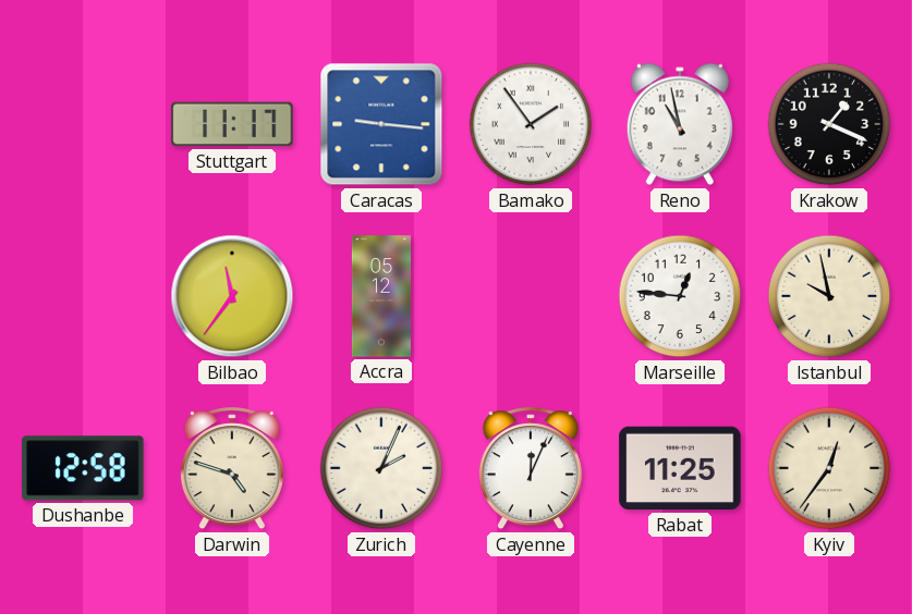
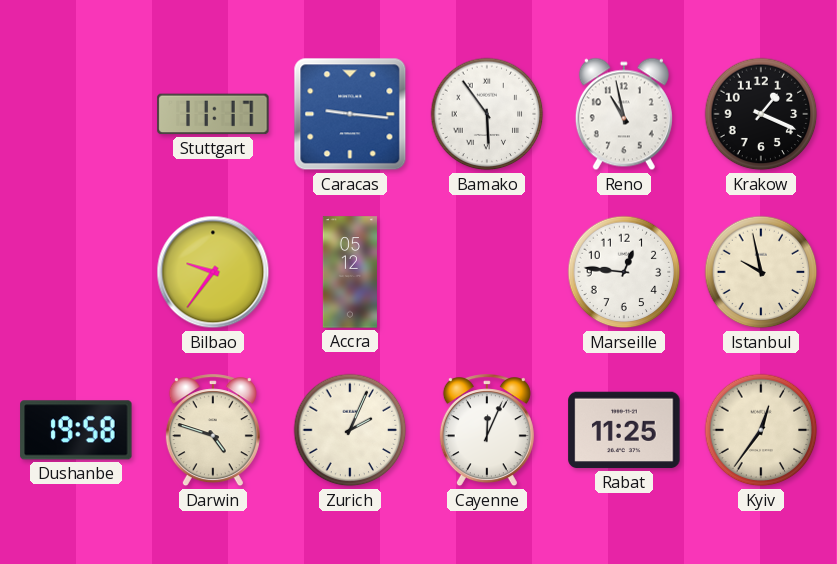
Bamako: 1:54 -> 5:54 (487, 114)
Bilbao: 11:36 -> 9:36 (213, 272)
Dushanbe: 12:58 -> 19:58 (76, 430)
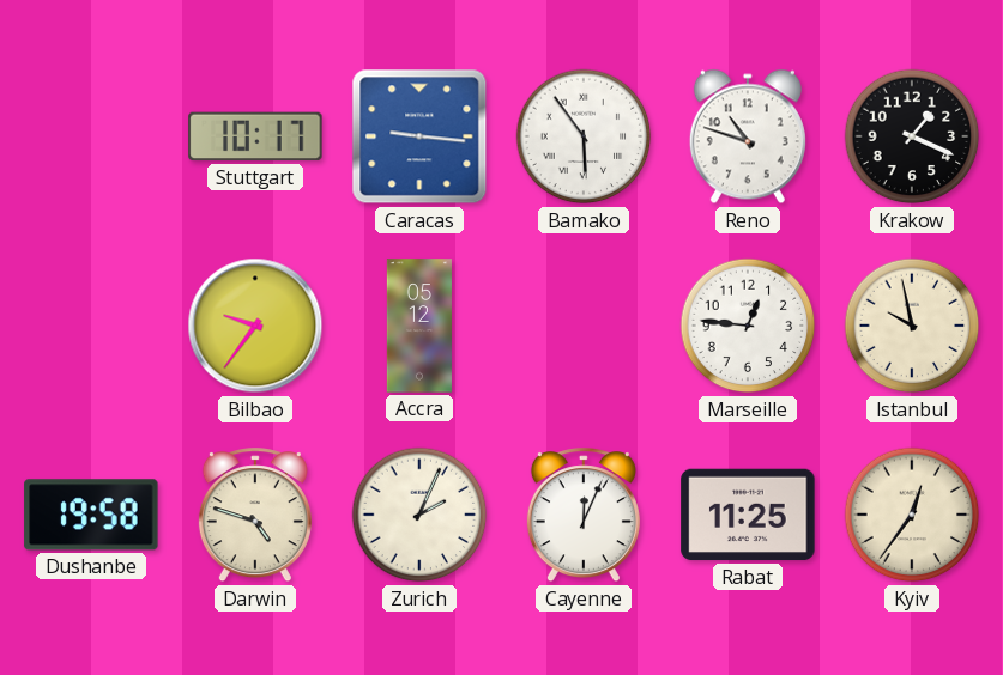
Stuttgart: 11:17 -> 10:17 (255, 136)
Reno: 10:58 -> 10:48 (748, 136)
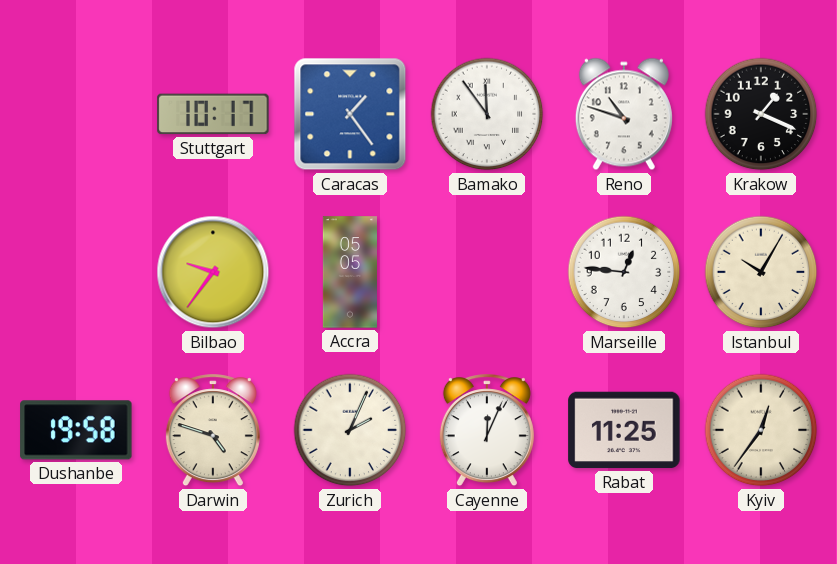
Caracas: 9:16 -> 1:24 (350, 114)
Bamako: 5:54 -> 11:54 (487, 114)
Accra: 05:12 -> 05:05 (350, 272)
Istanbul: 9:58 -> 10:05 (761, 272)
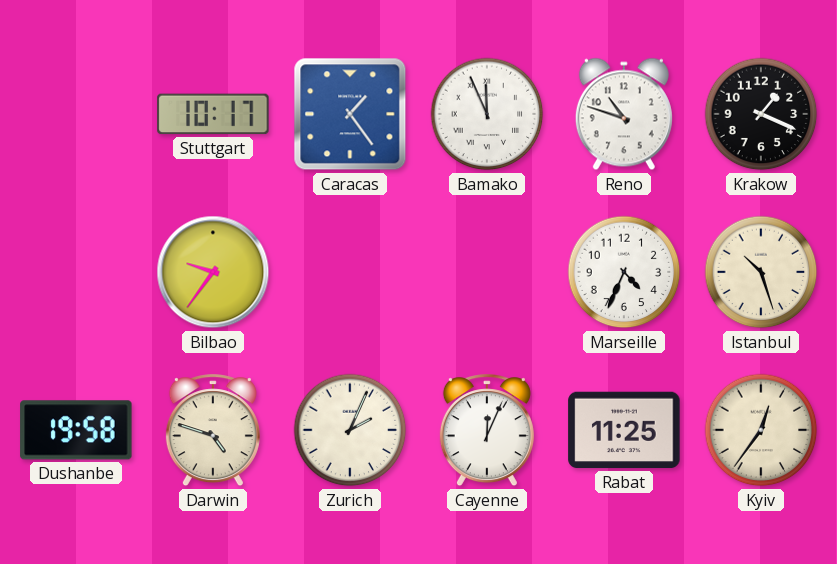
Bamako: 11:54 -> 11:56 (487, 114)
Accra: 05:05 -> none (350, 272)
Marseille: 12:46 -> 4:34 (624, 272)
Istanbul: 10:05 -> 10:27 (761, 272)
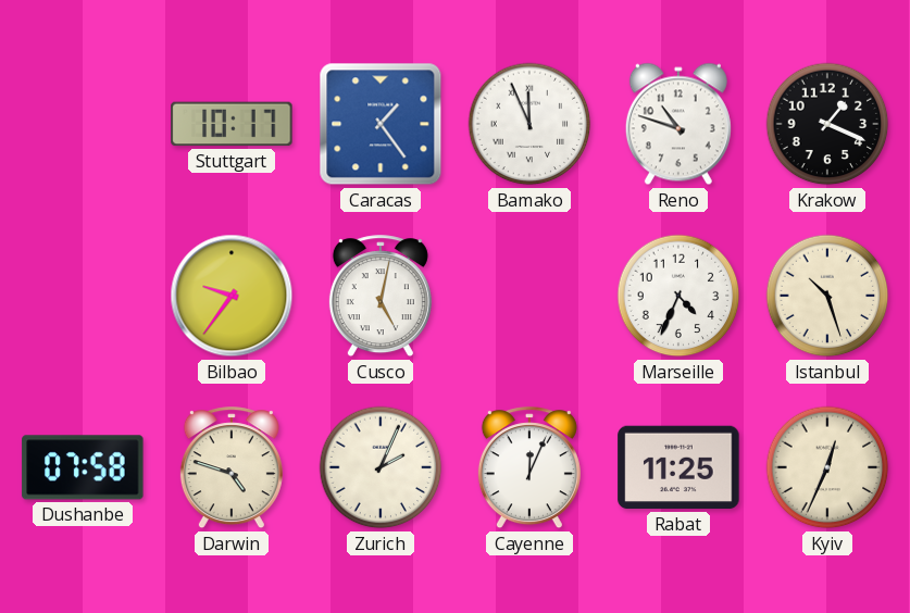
Cusco: none -> 5:02 (381, 297)
Dushanbe: 19:58 -> 07:58 (83, 467)
Kyiv: 12:36 -> 12:34 (827, 467)
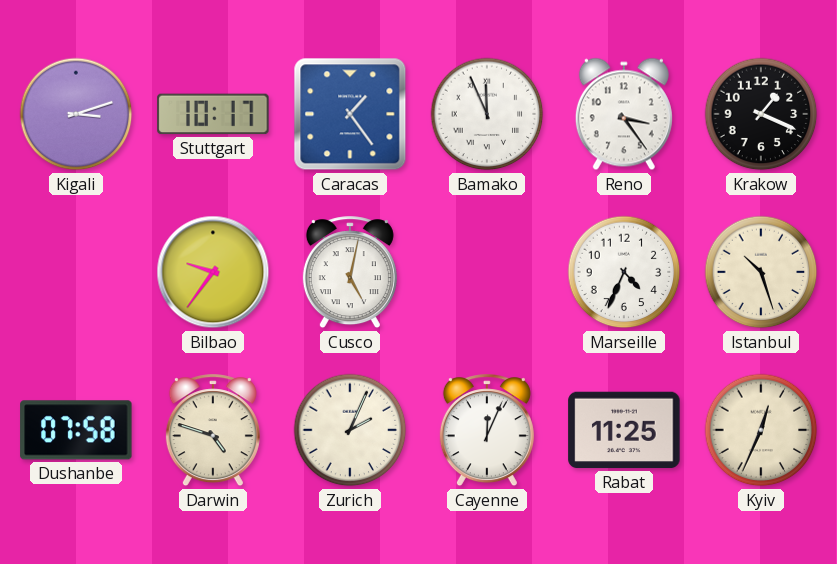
Kigali: none -> 3:12 (76, 114)
Reno: 10:48 -> 3:24 (624, 114)
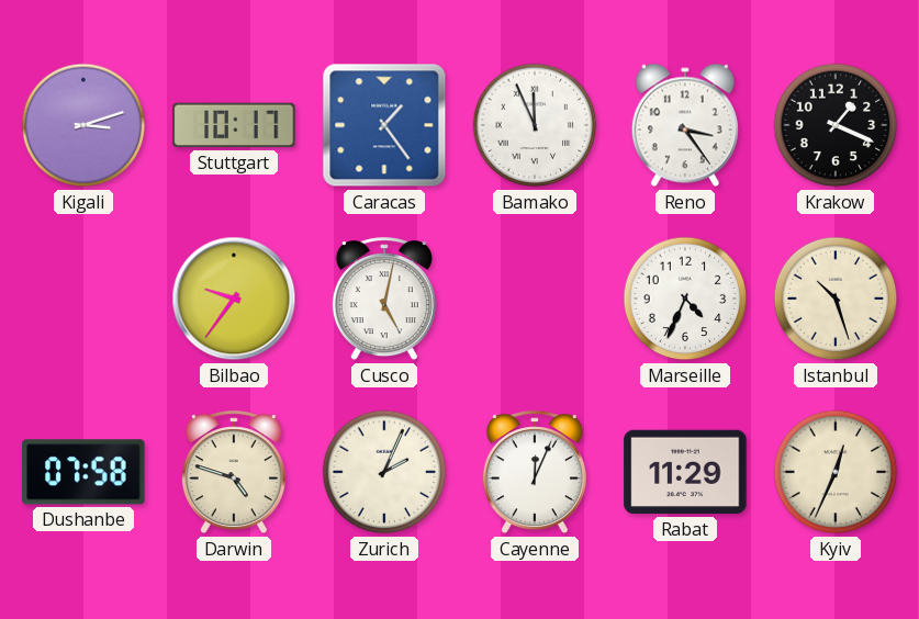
Rabat: 11:25 -> 11:29 (685, 472)
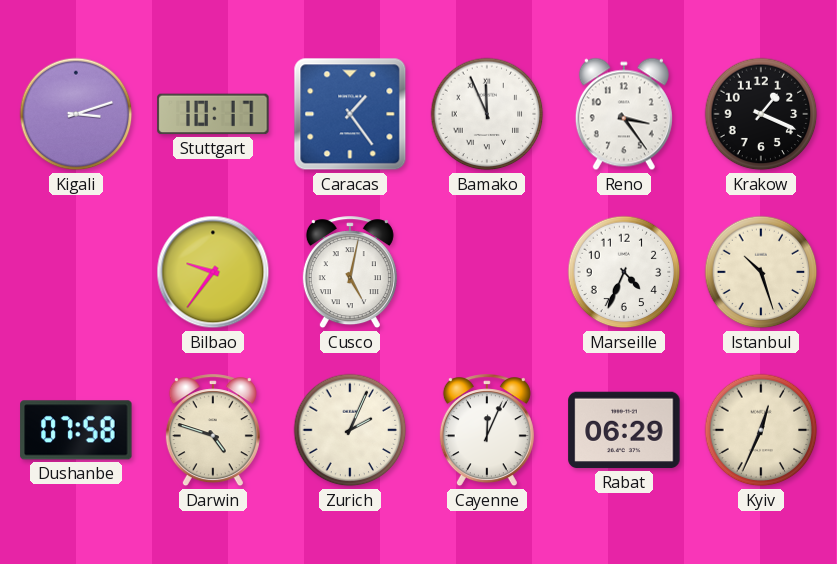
Rabat: 11:29 -> 06:29 (624, 430)
